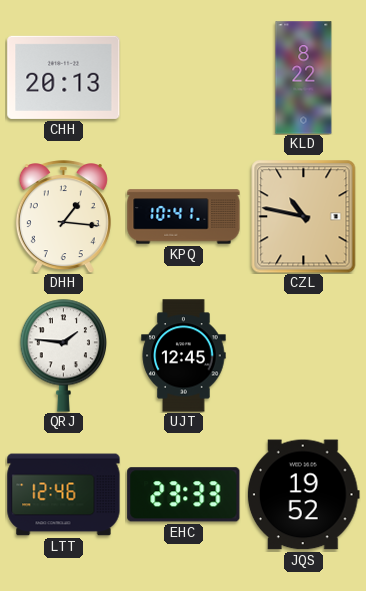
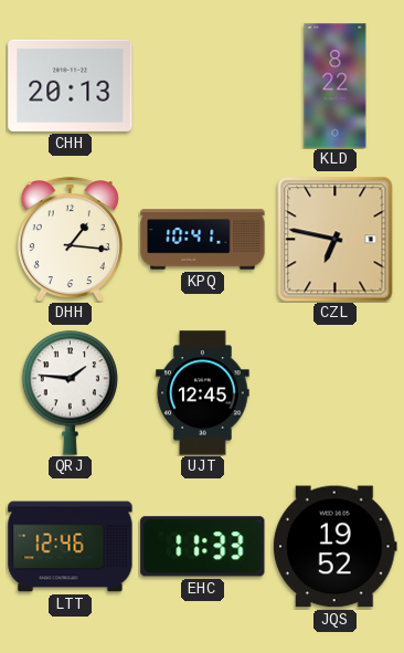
CZL: 10:47 -> 6:47 (336, 239)
EHC: 23:33 -> 11:33 (203, 547)
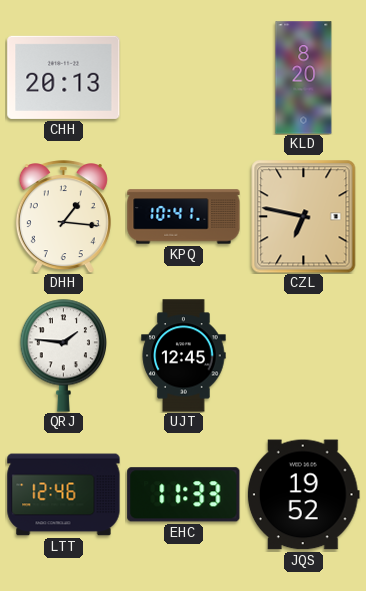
KLD: 8:22 -> 8:20 (304, 78)
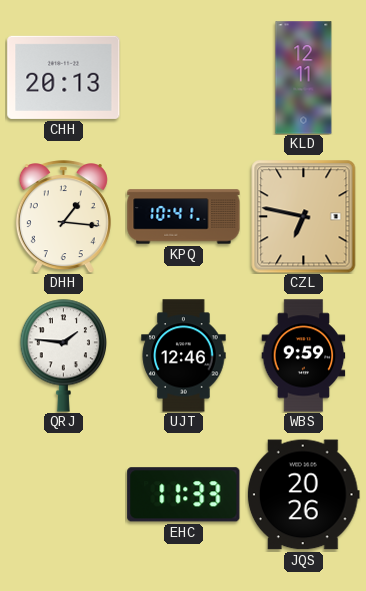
KLD: 8:20 -> 12:11 (304, 78)
UJT: 12:45 -> 12:46 (184, 356)
WBS: none -> 9:59 (304, 356)
LTT: 12:46 -> none (64, 495)
JQS: 19:52 -> 20:26 (303, 495)
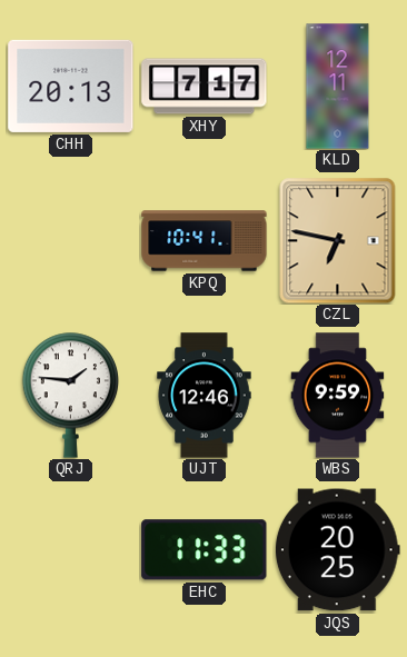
XHY: none -> 7:17 (205, 87)
DHH: 1:16 -> none (63, 217)
JQS: 20:26 -> 20:25 (337, 550)
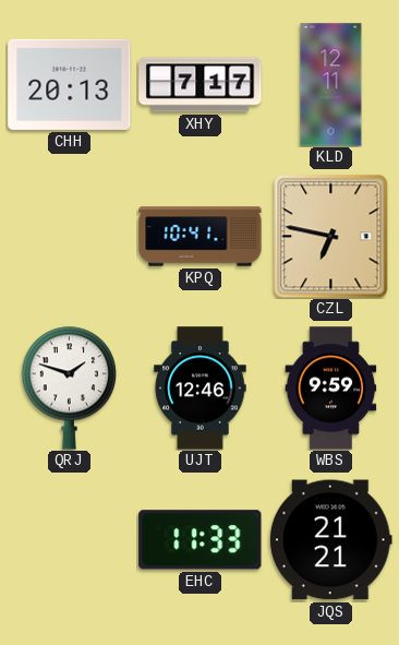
QRJ: 1:46 -> 1:48 (69, 387)
JQS: 20:25 -> 21:21 (330, 540)
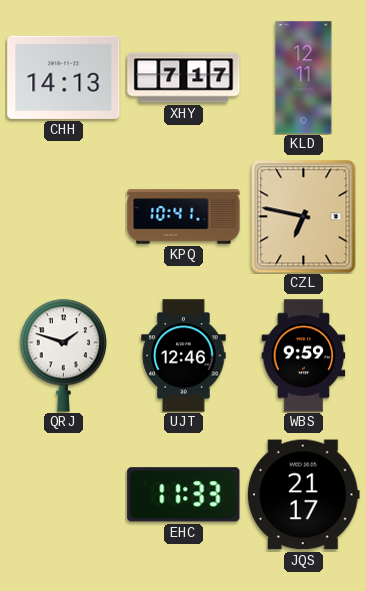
CHH: 20:13 -> 14:13 (64, 77)
JQS: 21:21 -> 21:17 (303, 495)
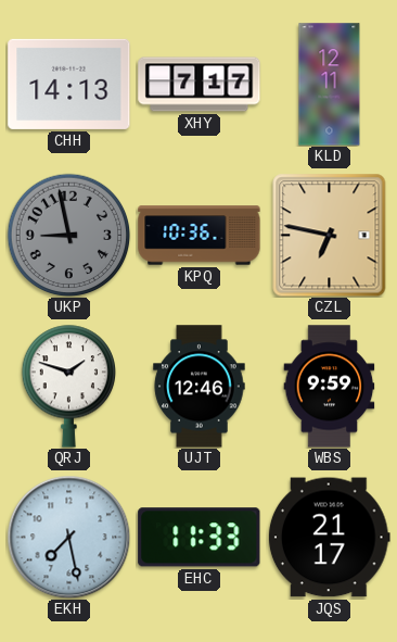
UKP: none -> 8:58 (68, 235)
KPQ: 10:41 -> 10:36 (200, 236)
EKH: none -> 7:28 (68, 537)
